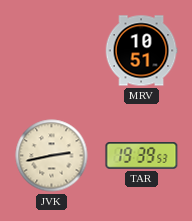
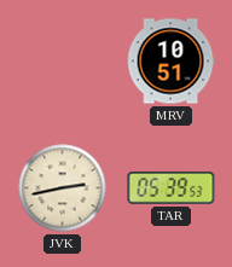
TAR: 19:39 -> 05:39 (172, 188)
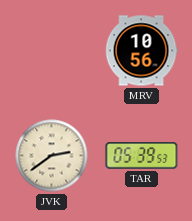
MRV: 10:51 -> 10:56 (141, 51)
JVK: 2:43 -> 2:39 (52, 156)
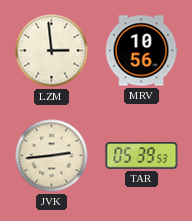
LZM: none -> 2:59 (52, 51)
JVK: 2:39 -> 2:44 (52, 156)
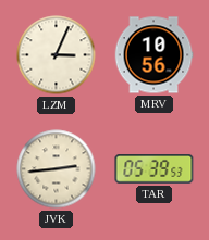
LZM: 2:59 -> 3:04 (57, 55)
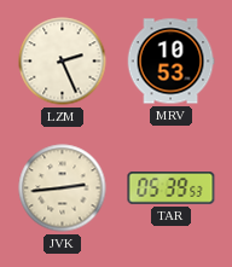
LZM: 3:04 -> 2:26 (63, 62)
MRV: 10:56 -> 10:53 (170, 62)
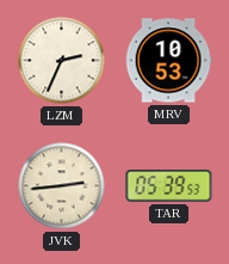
LZM: 2:26 -> 2:34 (62, 61)
